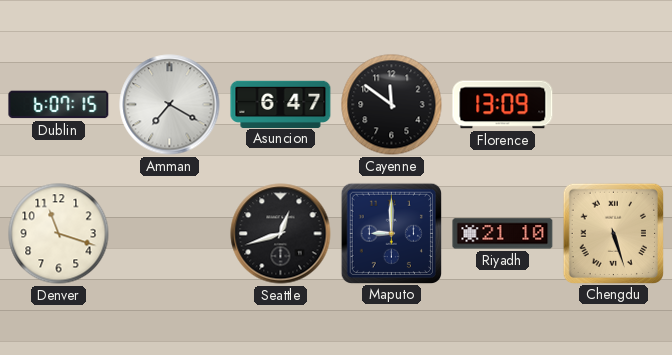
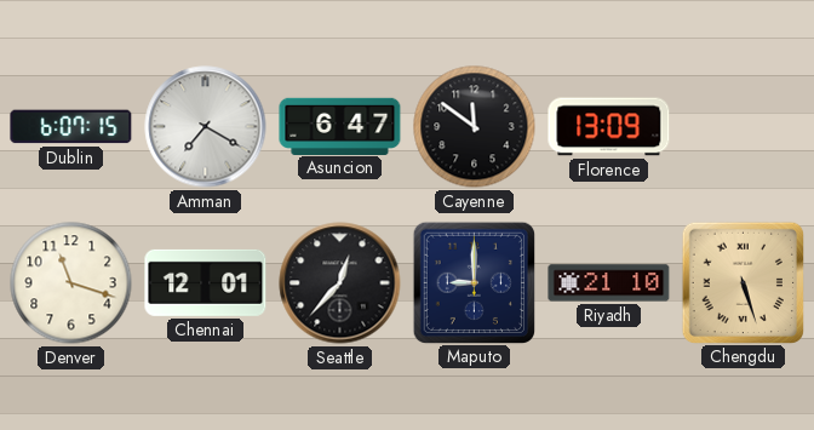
Chennai: none -> 12:01 (206, 282)
Seattle: 12:42 -> 12:37 (340, 283)
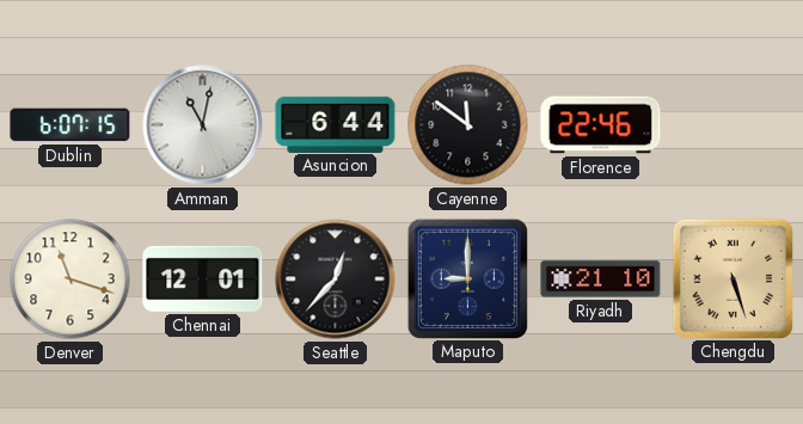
Amman: 7:20 -> 11:02 (203, 125)
Asuncion: 6:47 -> 6:44 (336, 124)
Florence: 13:09 -> 22:46 (601, 125)
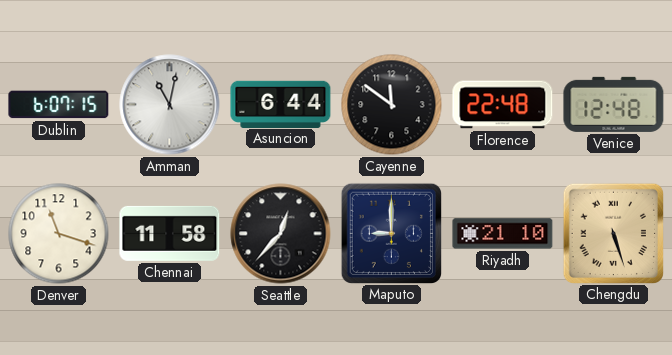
Florence: 22:46 -> 22:48 (503, 105)
Venice: none -> 12:48 (614, 104)
Chennai: 12:01 -> 11:58 (170, 233)
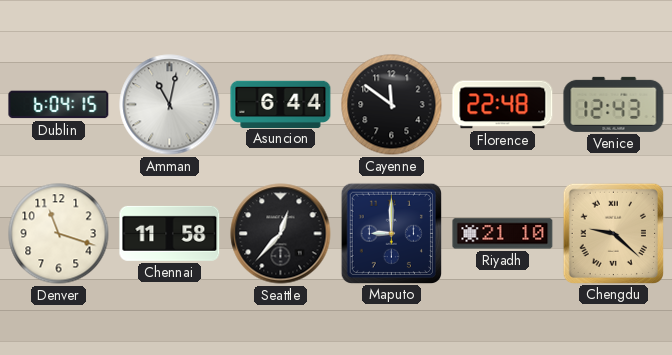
Dublin: 6:07 -> 6:04 (59, 105)
Venice: 12:48 -> 12:43 (614, 104)
Chengdu: 5:27 -> 9:22 (613, 233)
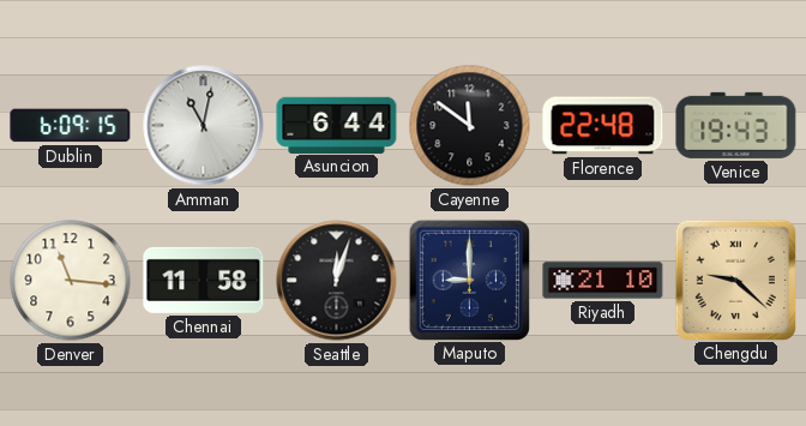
Dublin: 6:04 -> 6:09 (71, 126)
Venice: 12:43 -> 19:43 (736, 125)
Denver: 11:18 -> 11:16 (71, 281)
Seattle: 12:37 -> 12:03 (337, 281)
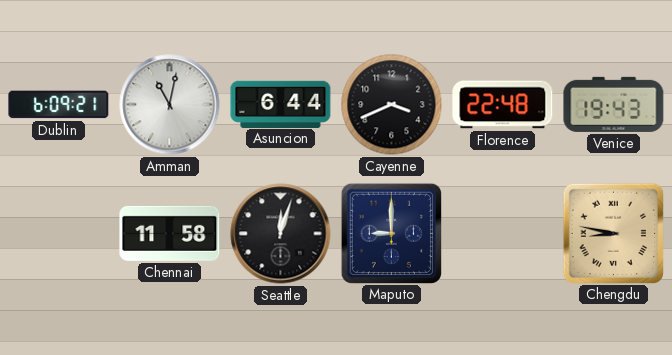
Dublin: 6:09:15 -> 6:09:21 (59, 105)
Cayenne: 11:51 -> 3:41 (392, 105)
Denver: 11:16 -> none (71, 281)
Riyadh: 21:10 -> none (603, 281)
Chengdu: 9:22 -> 8:47 (613, 233)
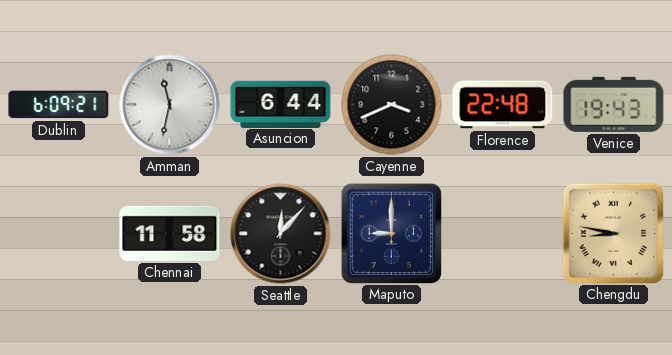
Amman: 11:02 -> 11:32 (170, 105)
Seattle: 12:03 -> 12:07 (281, 234)
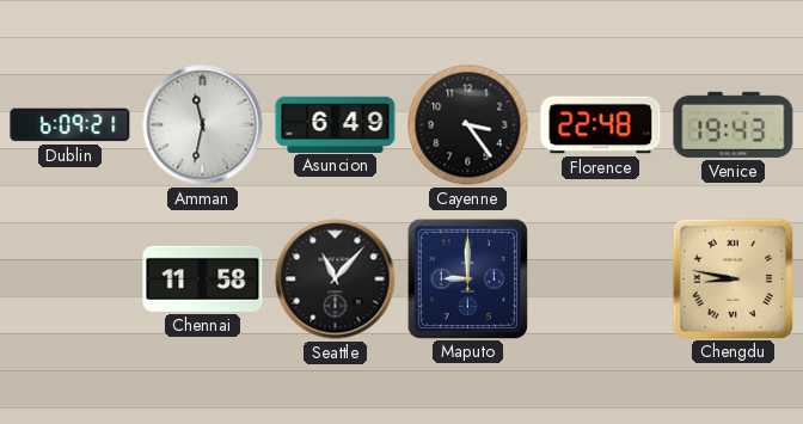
Asuncion: 6:44 -> 6:49 (336, 124)
Cayenne: 3:41 -> 3:24 (468, 125)
Seattle: 12:07 -> 11:07 (336, 279)
